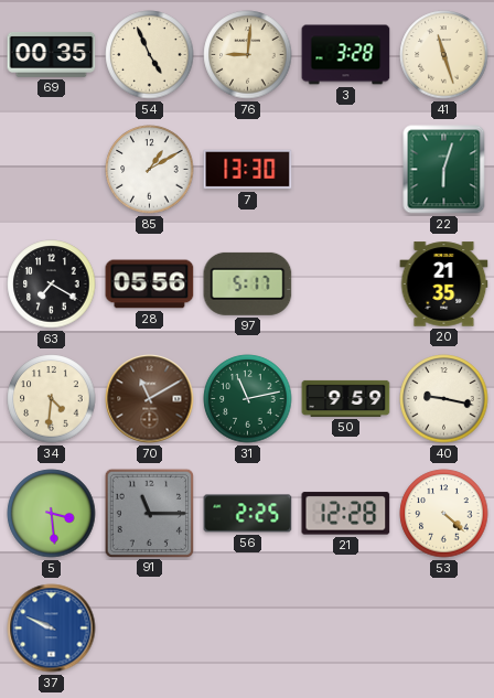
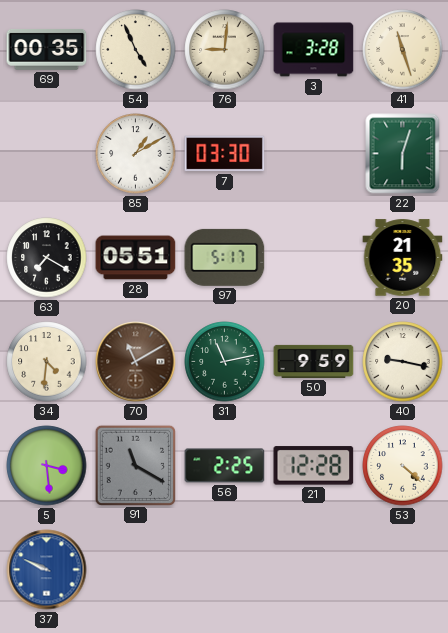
7: 13:30 -> 03:30 (225, 154)
28: 05:56 -> 05:51 (136, 258)
91: 11:15 -> 11:20 (135, 465)
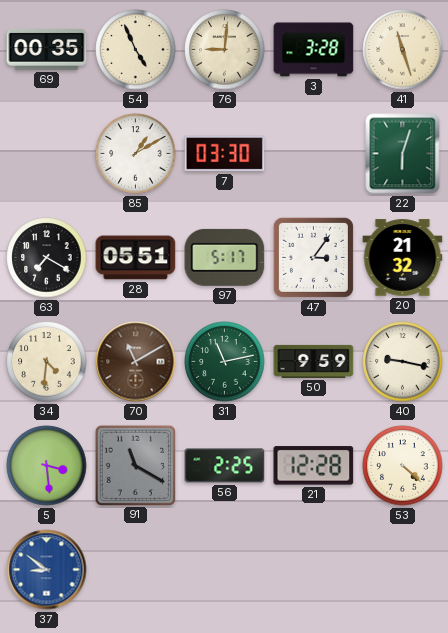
47: none -> 3:06 (313, 257)
20: 21:35 -> 21:32 (403, 258)
37: 9:49 -> 8:51 (47, 570)
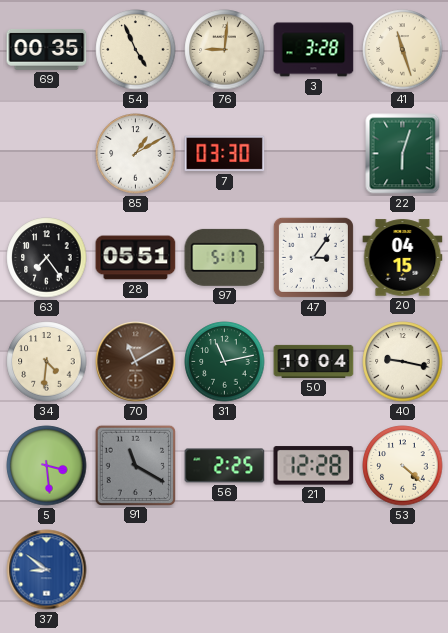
63: 7:20 -> 7:24 (47, 258)
20: 21:32 -> 04:15 (403, 258)
50: 9:59 -> 10:04 (314, 361)
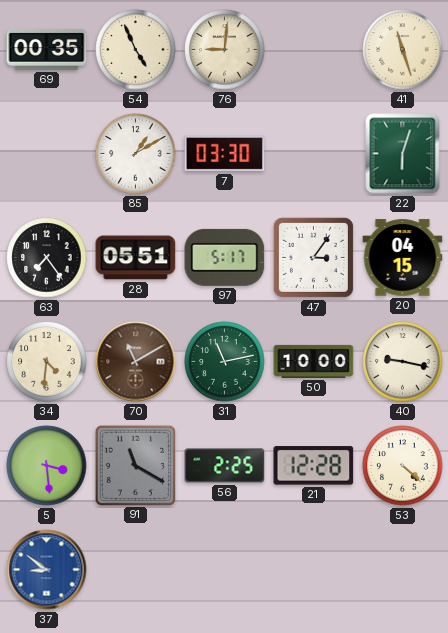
3: 3:28 -> none (314, 50)
50: 10:04 -> 10:00 (314, 361)
